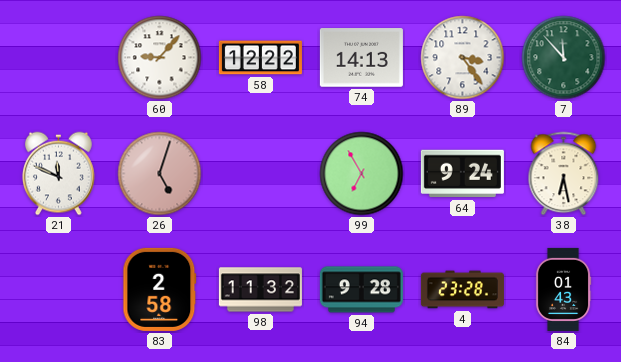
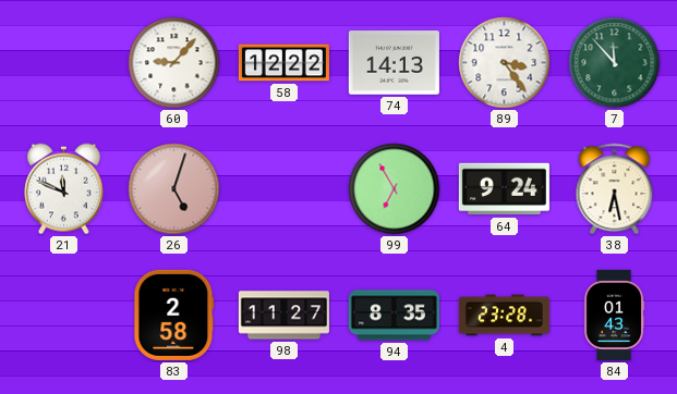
98: 11:32 -> 11:27 (283, 316)
94: 9:28 -> 8:35 (394, 316)
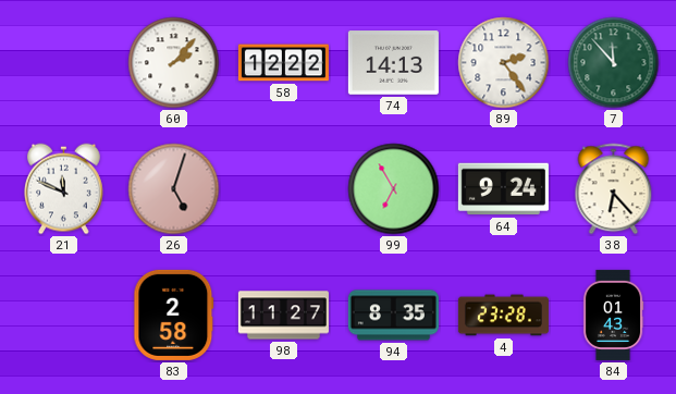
60: 9:07 -> 2:07 (174, 63)
89: 3:24 -> 2:24 (504, 63)
38: 6:28 -> 6:23 (614, 189)
